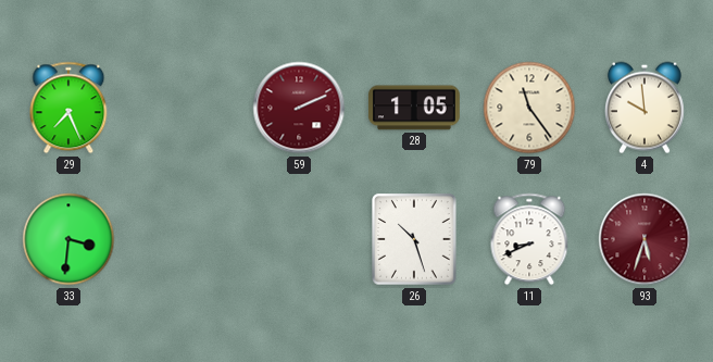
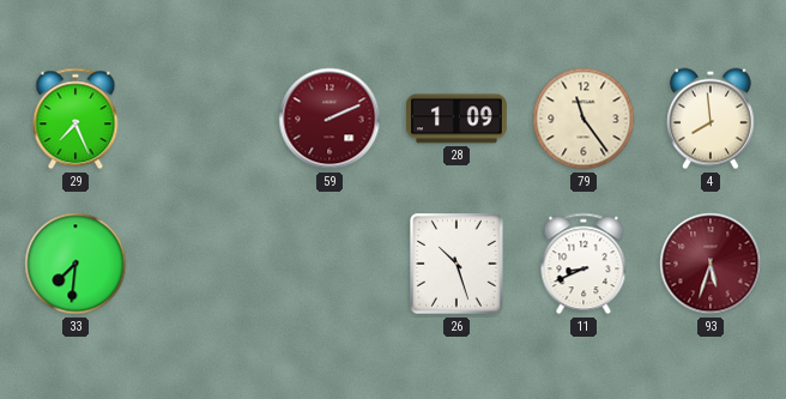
28: 1:05 -> 1:09 (457, 119)
4: 9:59 -> 7:59 (711, 119)
33: 3:31 -> 7:31 (75, 264)
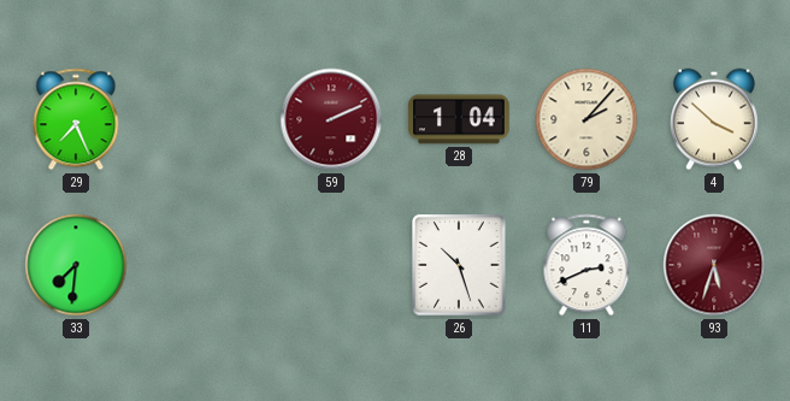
28: 1:09 -> 1:04 (459, 119)
79: 11:24 -> 2:07 (586, 119)
4: 7:59 -> 3:52 (714, 119)
11: 8:41 -> 2:41 (586, 265)
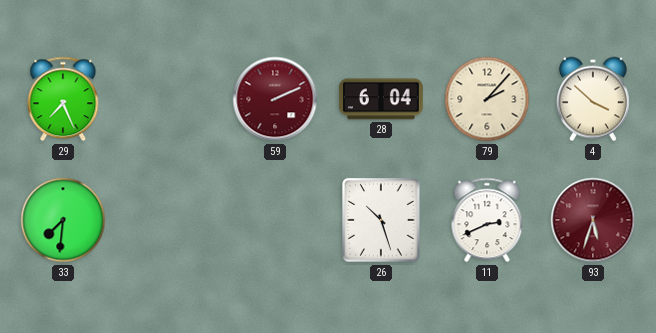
28: 1:04 -> 6:04 (381, 99)
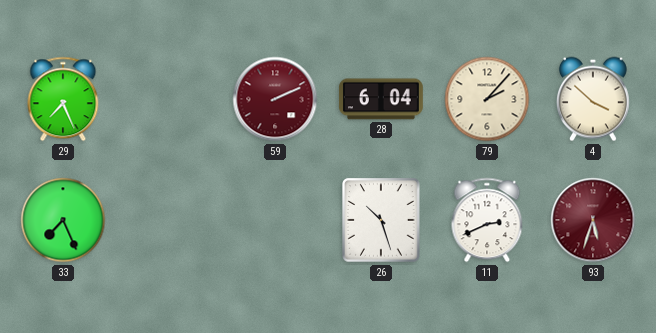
33: 7:31 -> 7:26 (63, 220)
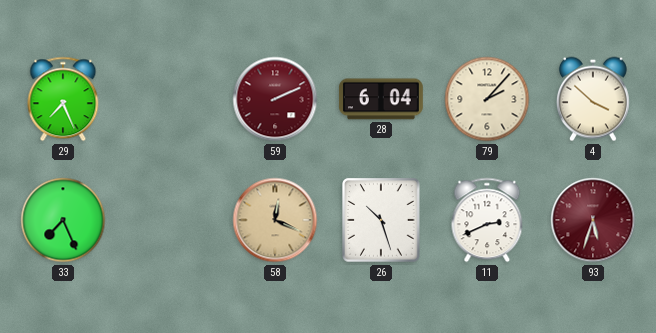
58: none -> 12:19 (275, 220)
